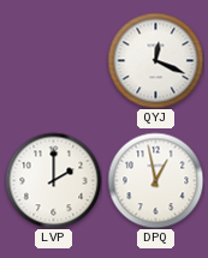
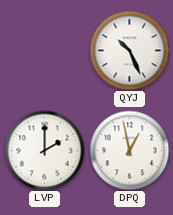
QYJ: 12:19 -> 10:26 (129, 50)
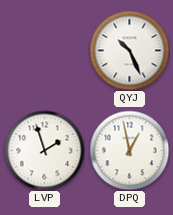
LVP: 2:00 -> 1:57 (44, 150)
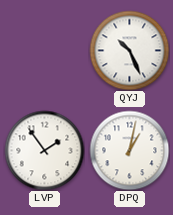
LVP: 1:57 -> 1:54 (44, 150)
DPQ: 12:58 -> 1:02 (129, 150)
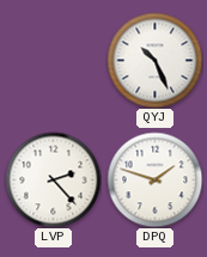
LVP: 1:54 -> 2:23 (53, 179)
DPQ: 1:02 -> 1:48 (154, 179)
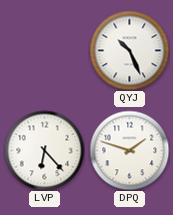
LVP: 2:23 -> 6:23 (44, 150)
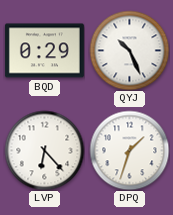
BQD: none -> 0:29 (44, 51)
DPQ: 1:48 -> 1:33 (129, 150)
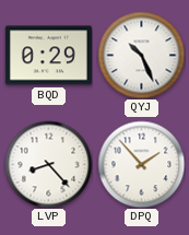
LVP: 6:23 -> 8:23 (48, 164)
DPQ: 1:33 -> 1:53 (141, 164)
